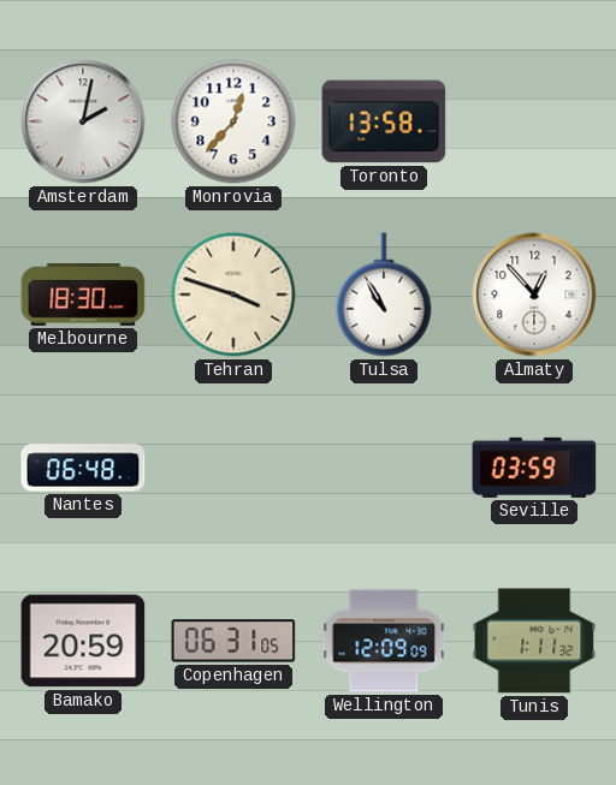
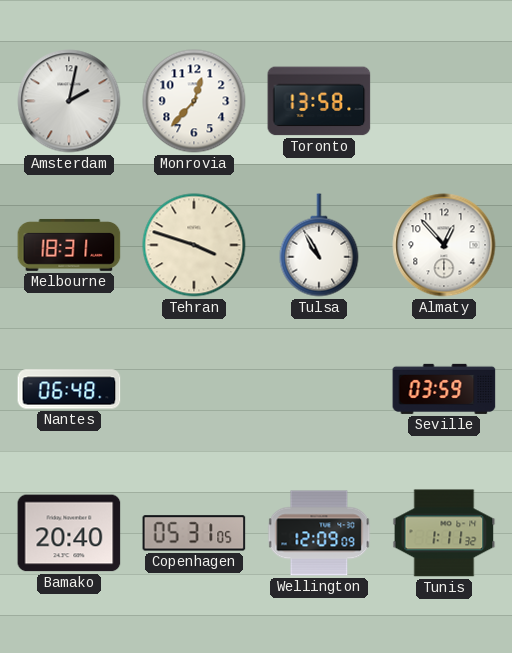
Melbourne: 18:30 -> 18:31 (69, 245)
Bamako: 20:59 -> 20:40 (69, 533)
Copenhagen: 06:31 -> 05:31 (194, 533)
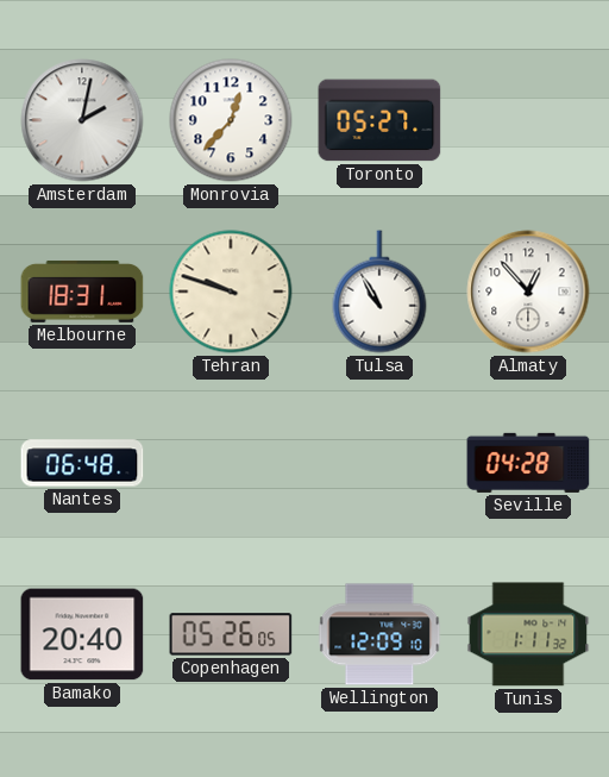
Toronto: 13:58 -> 05:27 (379, 120)
Tehran: 3:48 -> 9:48 (231, 292)
Seville: 03:59 -> 04:28 (528, 463)
Copenhagen: 05:31 -> 05:26 (231, 634)
Wellington: 12:09:09 -> 12:09:10 (379, 634)
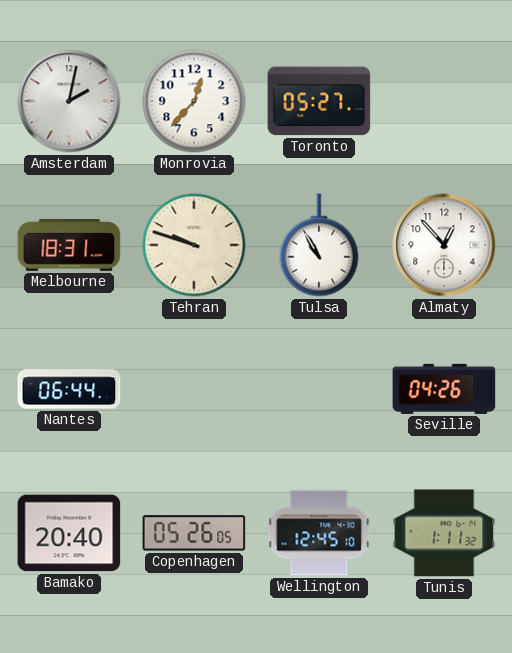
Nantes: 06:48 -> 06:44 (69, 389)
Seville: 04:28 -> 04:26 (444, 389)
Wellington: 12:09 -> 12:45 (319, 533)
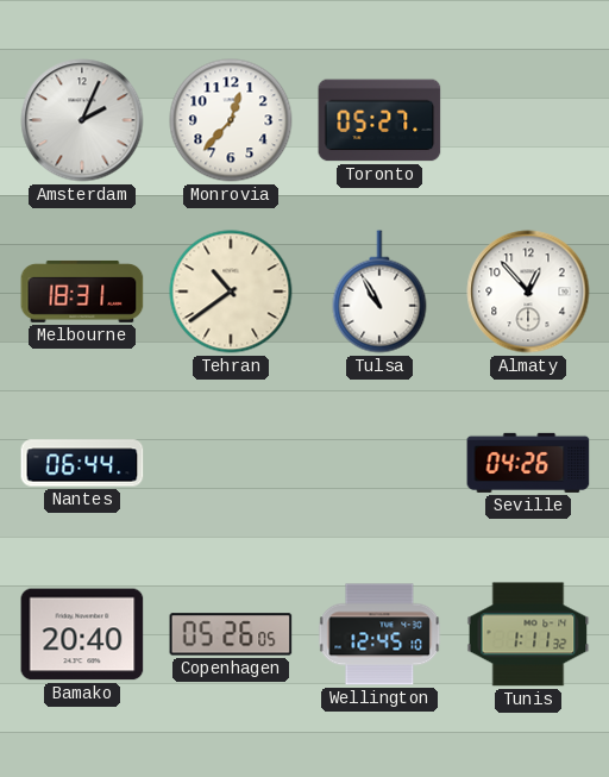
Amsterdam: 2:02 -> 2:04 (82, 120)
Tehran: 9:48 -> 10:39 (231, 292)
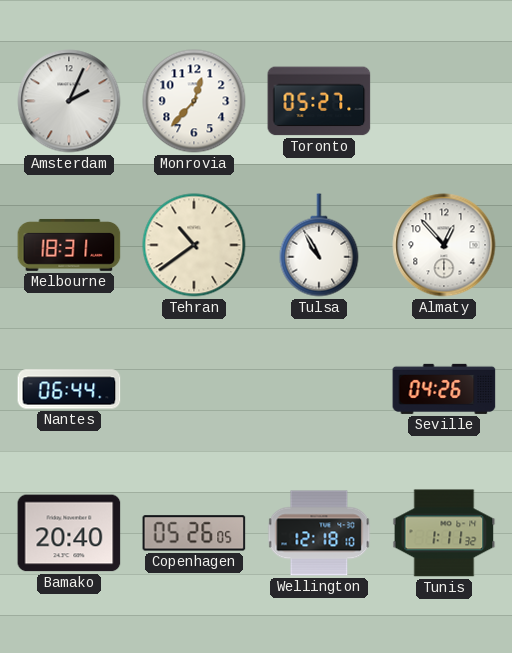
Wellington: 12:45 -> 12:18 (319, 533)
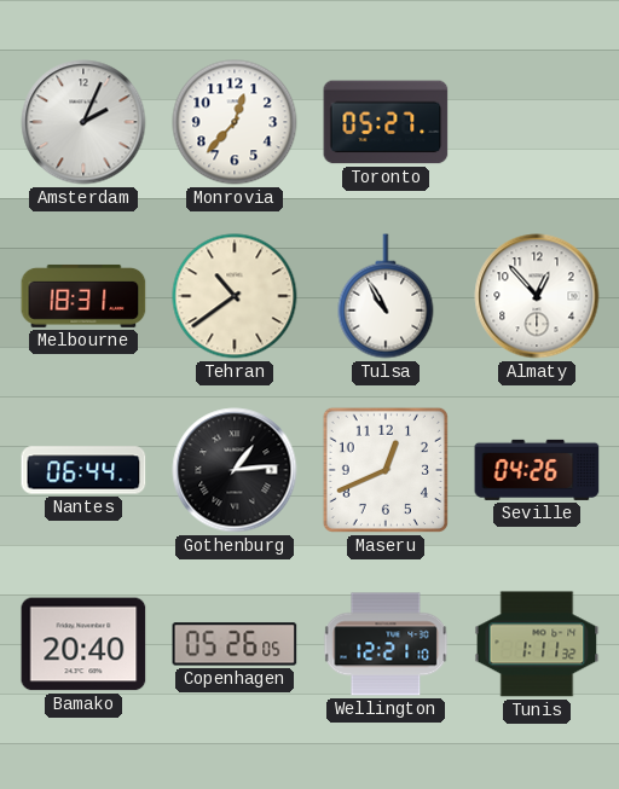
Gothenburg: none -> 1:14 (235, 470)
Maseru: none -> 12:41 (386, 470)
Wellington: 12:18 -> 12:21 (386, 644)
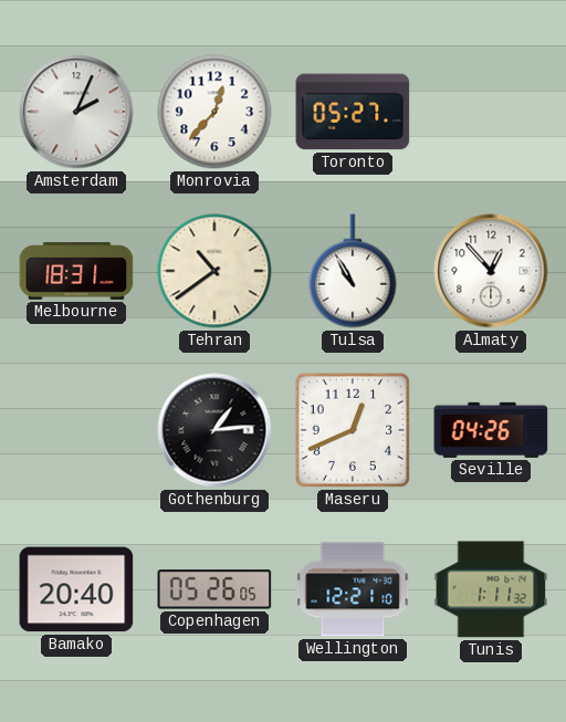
Nantes: 06:44 -> none (83, 470)
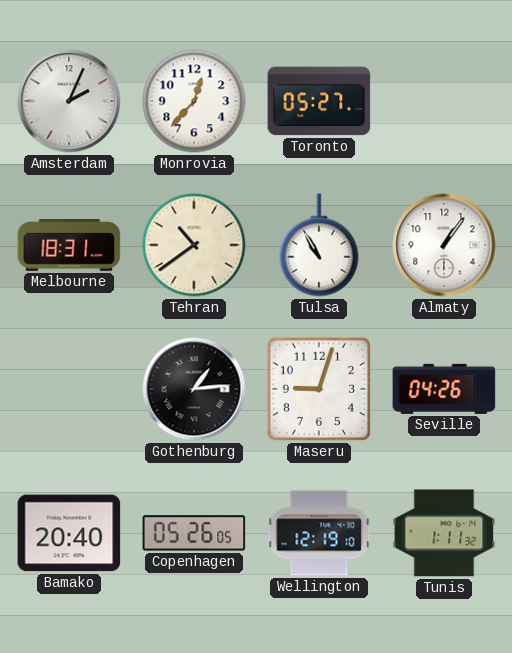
Almaty: 12:53 -> 1:06 (444, 245)
Maseru: 12:41 -> 9:03 (319, 389)
Wellington: 12:21 -> 12:19 (319, 533)
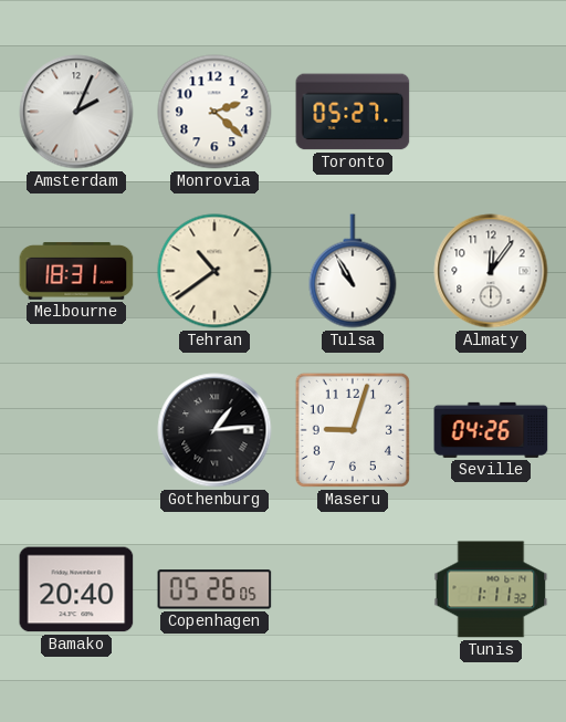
Monrovia: 12:37 -> 2:22 (214, 112)
Almaty: 1:06 -> 12:06 (491, 271)
Wellington: 12:19 -> none (319, 533)
